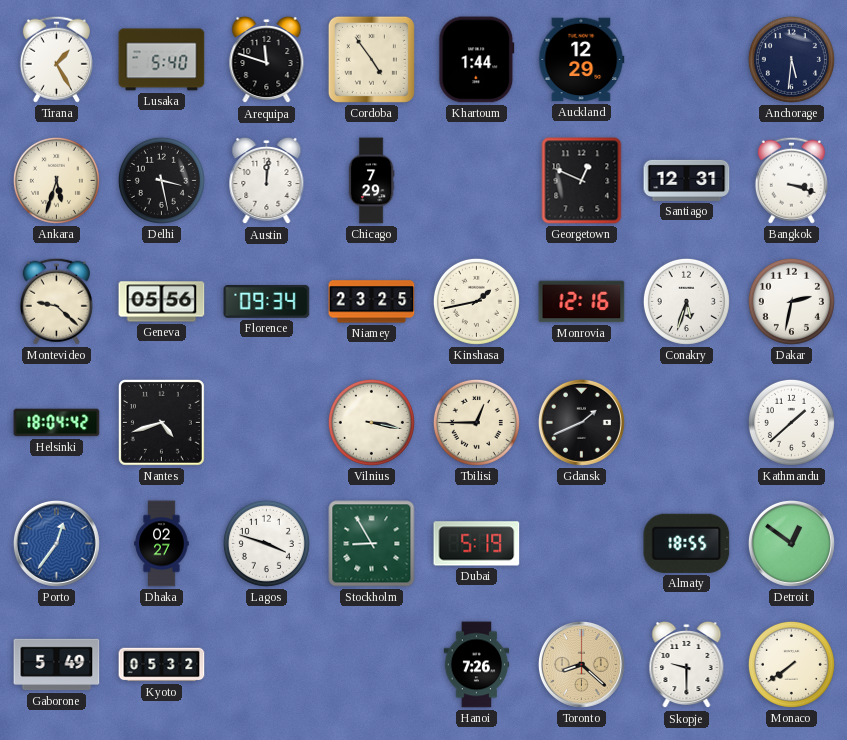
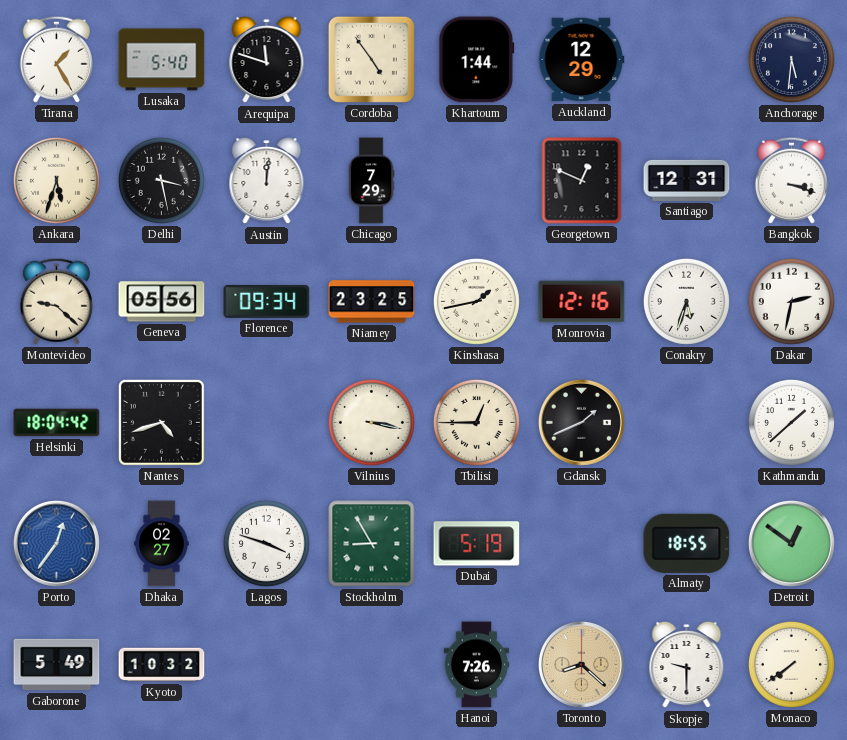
Kyoto: 05:32 -> 10:32 (162, 665)
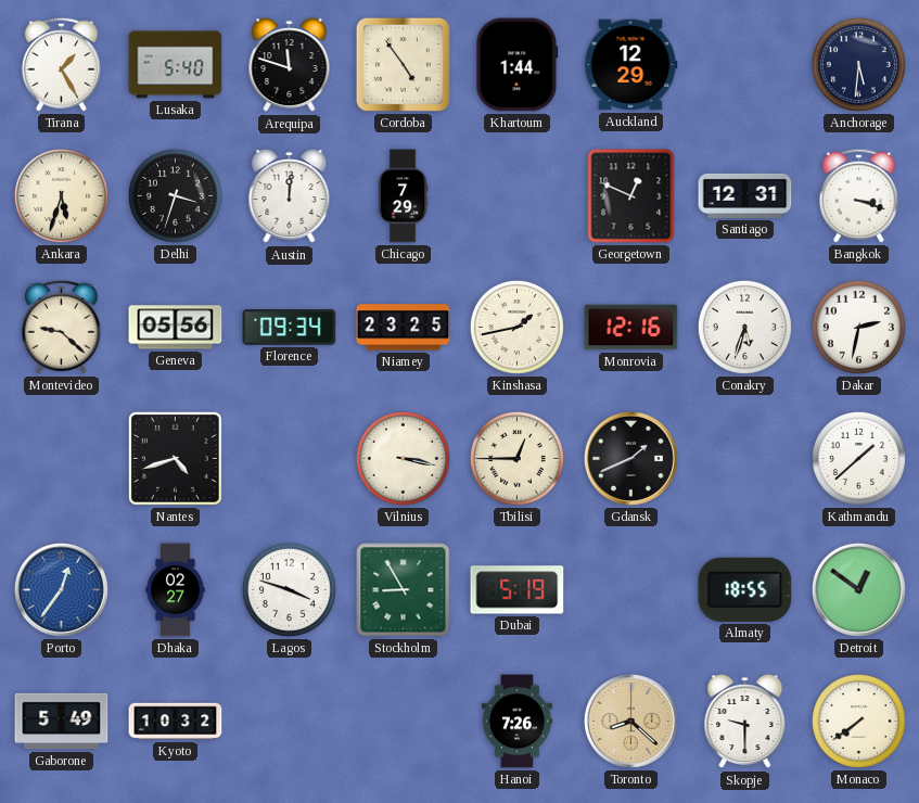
Delhi: 3:28 -> 3:33 (175, 195)
Helsinki: 18:04 -> none (57, 423)
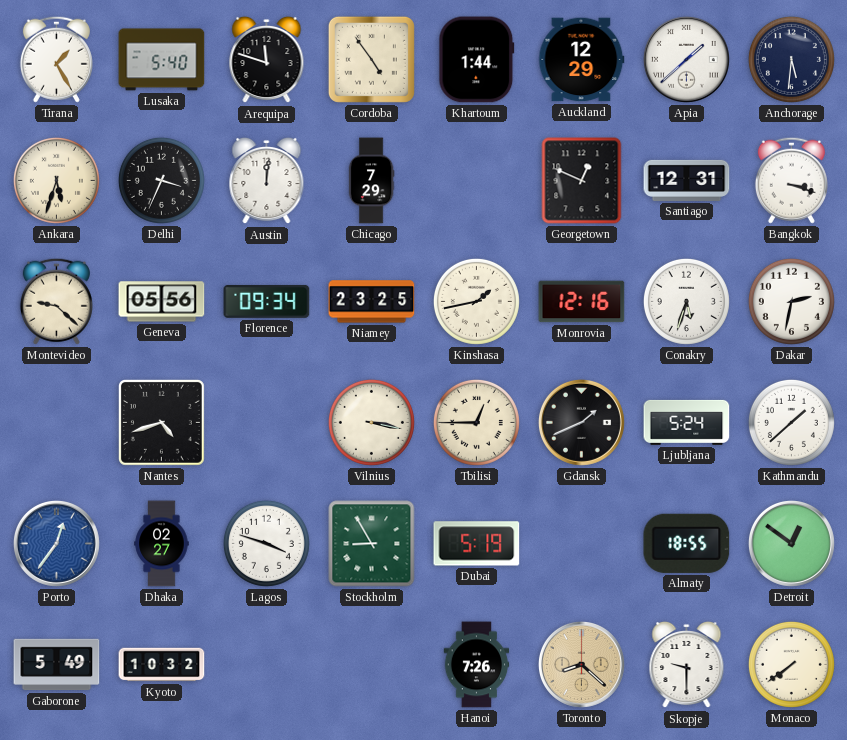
Apia: none -> 1:38 (686, 59)
Delhi: 3:33 -> 3:34 (161, 180)
Ljubljana: none -> 5:24 (687, 422)
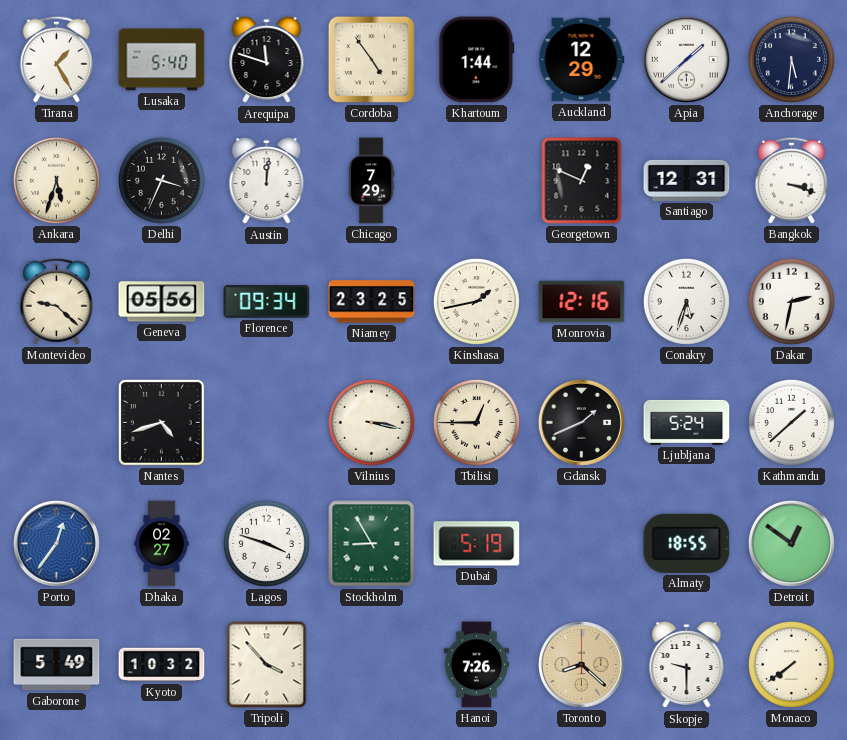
Tripoli: none -> 3:53 (267, 665)
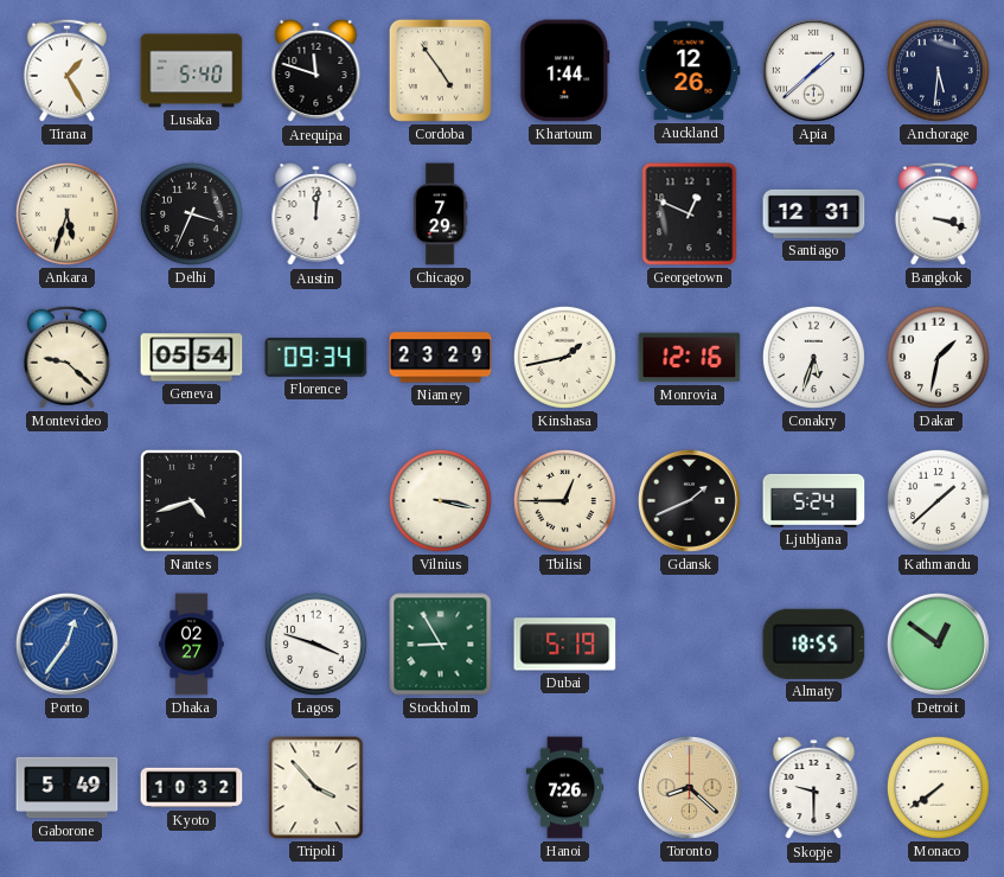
Auckland: 12:29 -> 12:26 (690, 71)
Geneva: 05:56 -> 05:54 (192, 358)
Niamey: 23:25 -> 23:29 (441, 358)
Dakar: 2:32 -> 1:32 (938, 357)
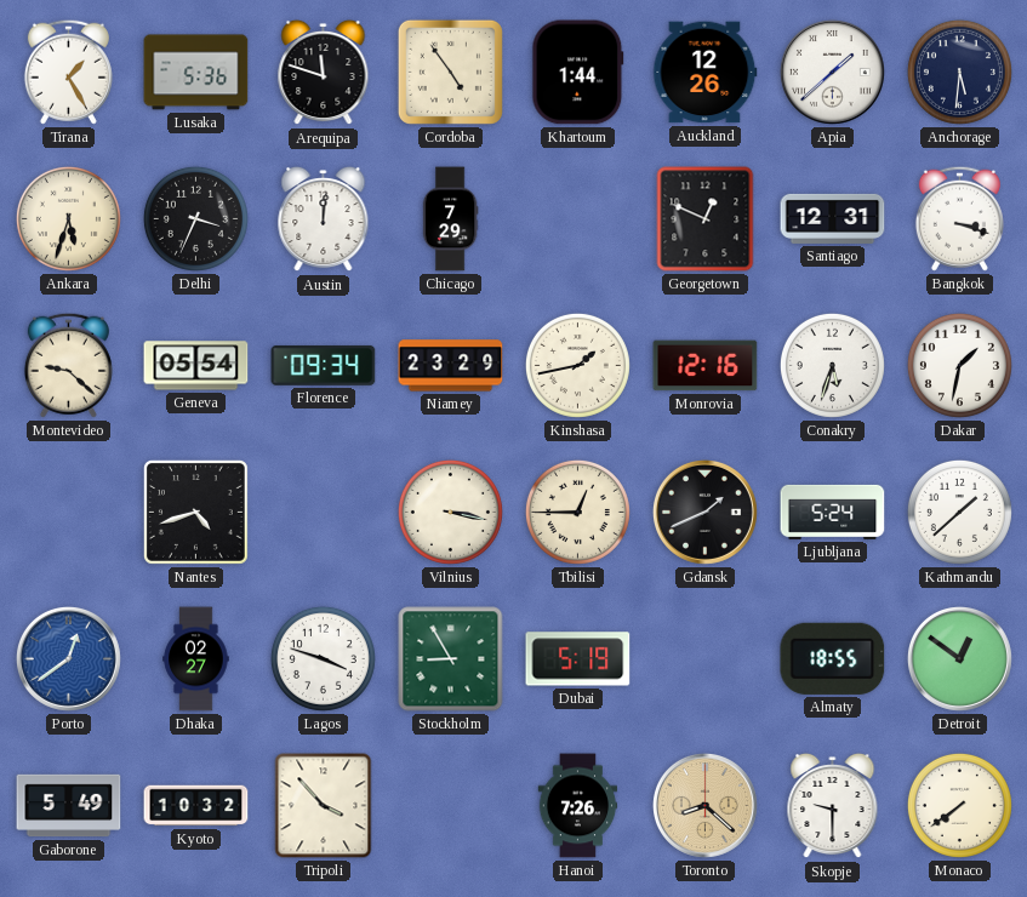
Lusaka: 5:40 -> 5:36 (196, 73)
Porto: 12:36 -> 12:39 (68, 658)
